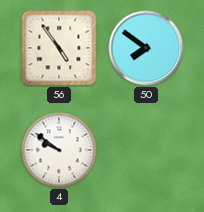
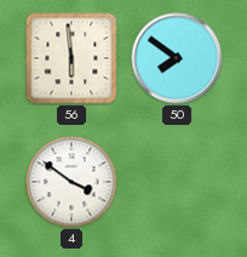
56: 4:54 -> 5:59 (71, 58)
4: 9:51 -> 3:51 (71, 182)
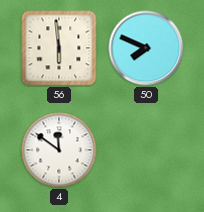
50: 7:51 -> 7:49 (146, 48)
4: 3:51 -> 11:51 (59, 150)
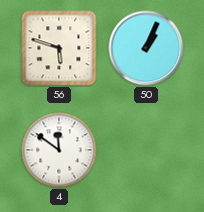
56: 5:59 -> 5:48 (59, 48)
50: 7:49 -> 1:04 (146, 48)
